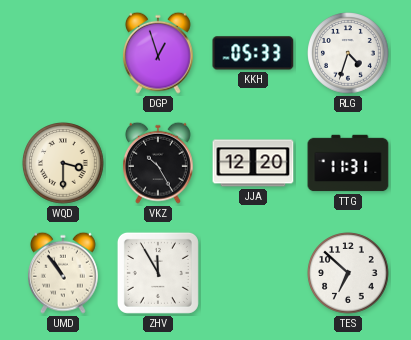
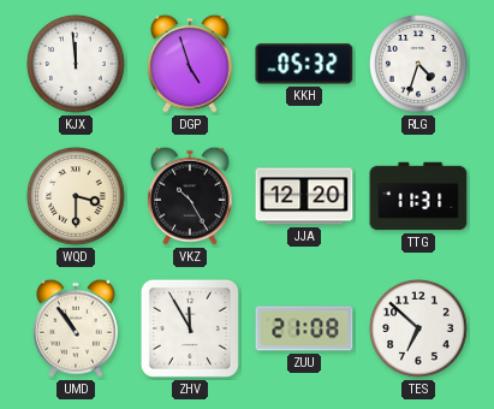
KJX: none -> 11:59 (76, 64)
DGP: 12:57 -> 4:57 (191, 64)
KKH: 05:33 -> 05:32 (304, 64)
ZUU: none -> 21:08 (304, 328)
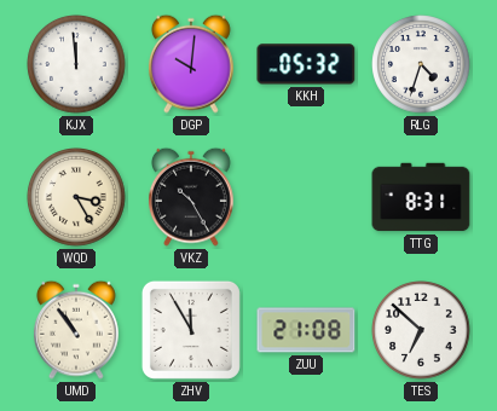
DGP: 4:57 -> 10:01 (192, 64)
WQD: 3:30 -> 3:25 (76, 197)
JJA: 12:20 -> none (304, 196)
TTG: 11:31 -> 8:31 (421, 197)
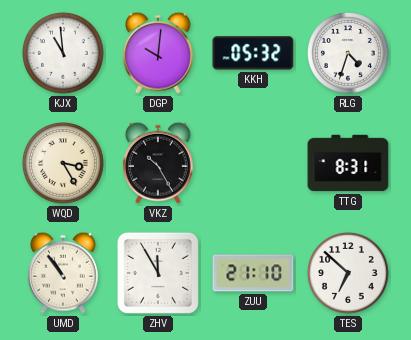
KJX: 11:59 -> 10:59 (63, 53)
ZUU: 21:08 -> 21:10 (253, 273)
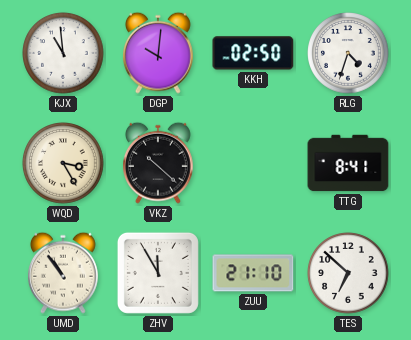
KKH: 05:32 -> 02:50 (253, 53)
VKZ: 10:25 -> 10:22 (159, 163)
TTG: 8:31 -> 8:41 (348, 163)
